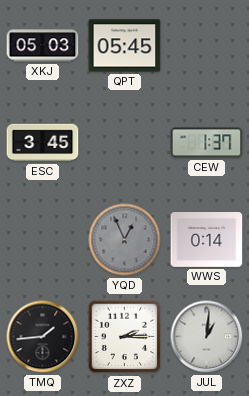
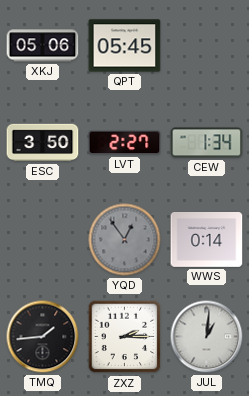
XKJ: 05:03 -> 05:06 (43, 46)
ESC: 3:45 -> 3:50 (43, 143)
LVT: none -> 2:27 (125, 143)
CEW: 1:37 -> 1:34 (207, 143)
YQD: 12:56 -> 12:54 (125, 240)
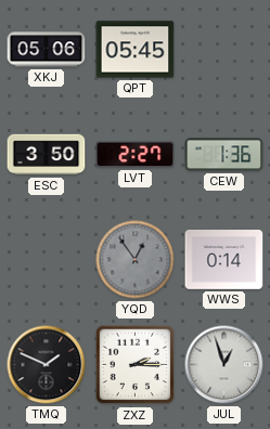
CEW: 1:34 -> 1:36 (224, 155)
TMQ: 1:44 -> 1:49 (47, 365)
JUL: 1:01 -> 12:57 (224, 365)
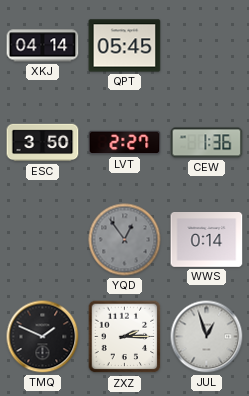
XKJ: 05:06 -> 04:14 (43, 46)
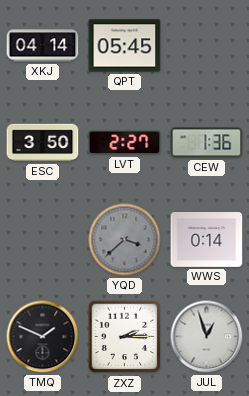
YQD: 12:54 -> 3:38 (125, 240)
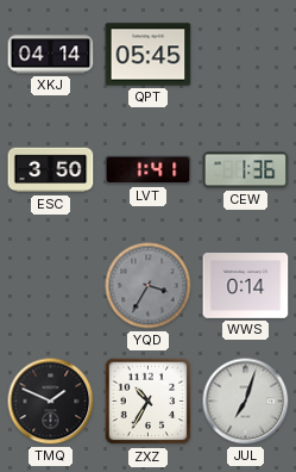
LVT: 2:27 -> 1:41 (149, 170)
YQD: 3:38 -> 3:35 (149, 286)
ZXZ: 2:15 -> 10:35 (149, 402)
JUL: 12:57 -> 7:03 (246, 402)
